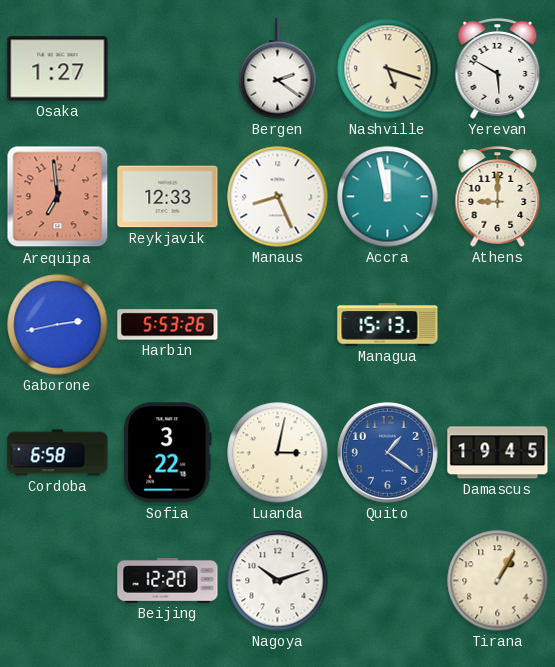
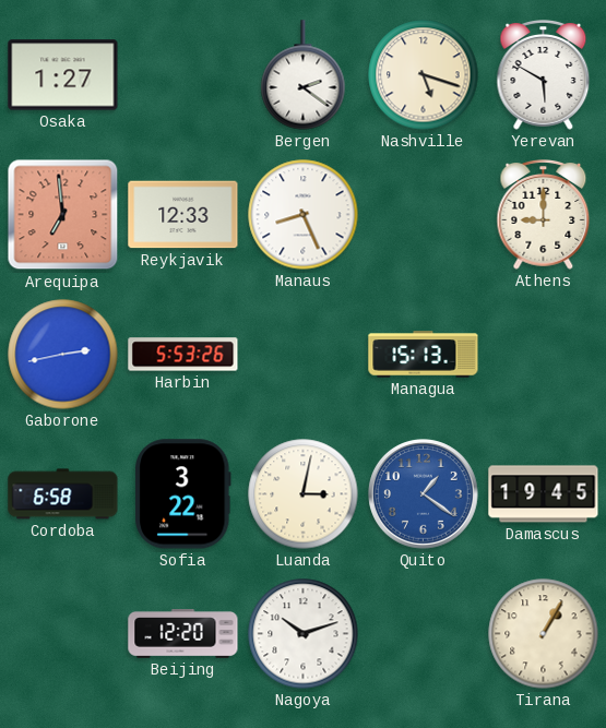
Accra: 11:58 -> none (388, 197)
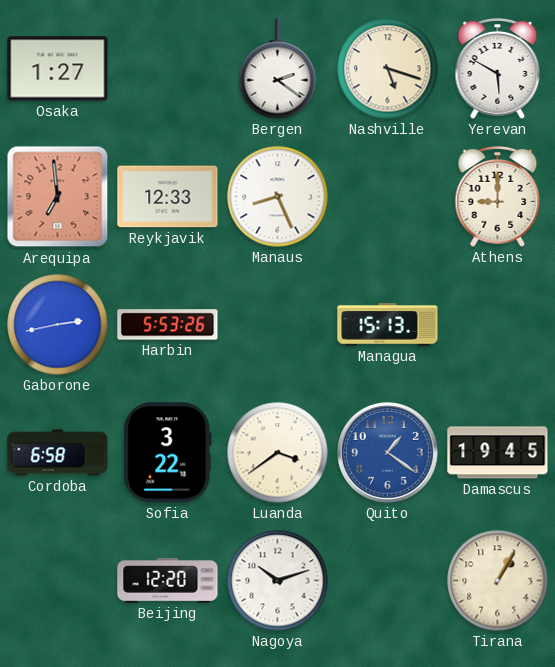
Luanda: 3:02 -> 3:39 (278, 453)
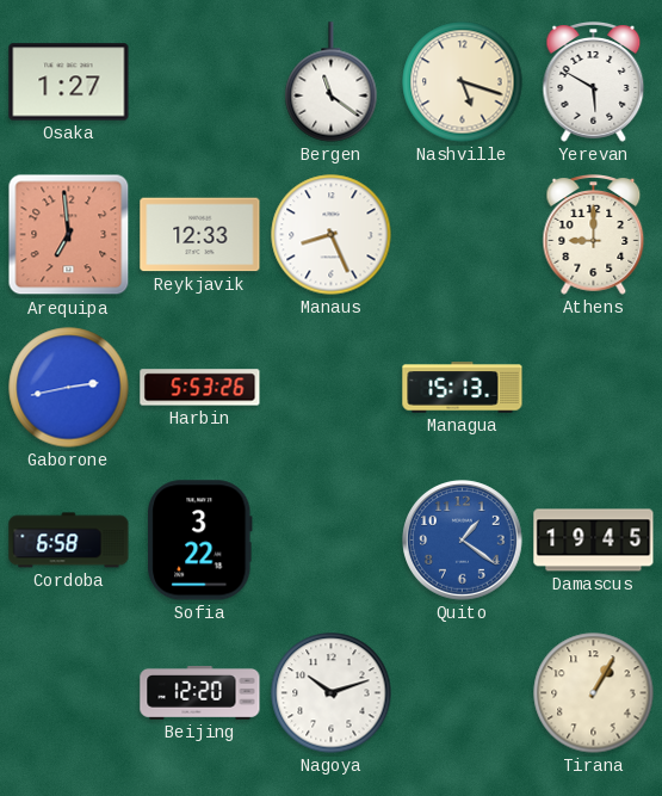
Bergen: 2:21 -> 11:21 (332, 82)
Luanda: 3:39 -> none (278, 453)
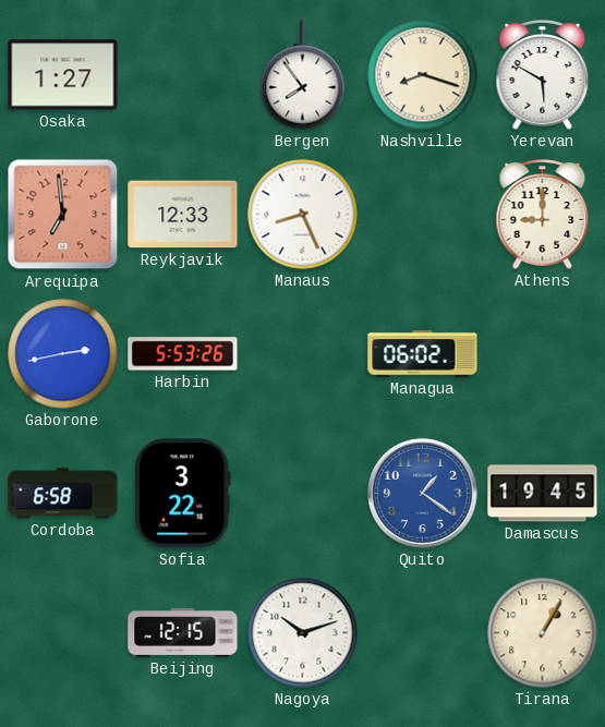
Bergen: 11:21 -> 7:54 (303, 75)
Nashville: 5:18 -> 8:18 (423, 75)
Managua: 15:13 -> 06:02 (423, 354)
Beijing: 12:20 -> 12:15 (183, 633)
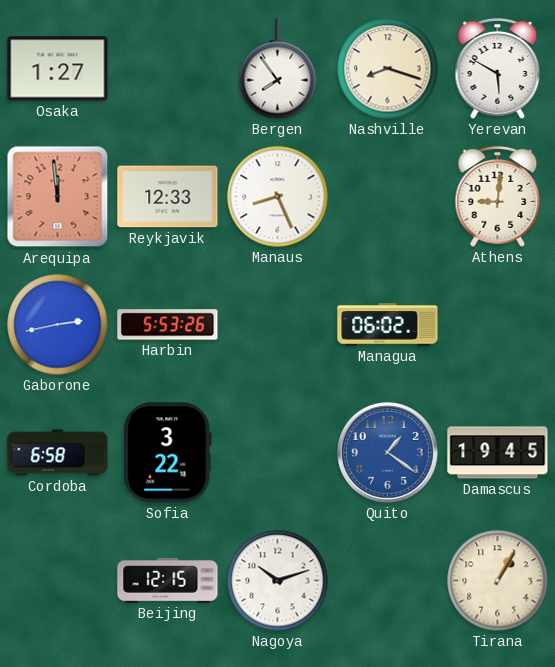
Arequipa: 6:59 -> 11:59 (58, 197)
Athens: 9:00 -> 9:01 (498, 197)
